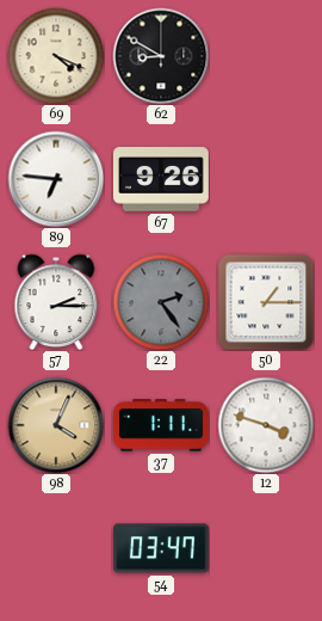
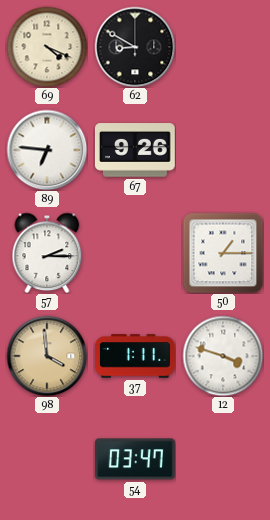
22: 2:24 -> none (161, 302)
98: 4:04 -> 3:59 (47, 356)
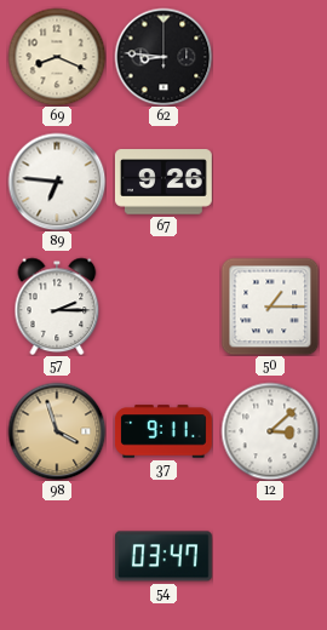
69: 4:19 -> 8:19 (57, 57)
62: 8:50 -> 8:46 (163, 57)
98: 3:59 -> 3:57 (57, 431)
37: 1:11 -> 9:11 (163, 431)
12: 3:48 -> 3:08 (270, 431)
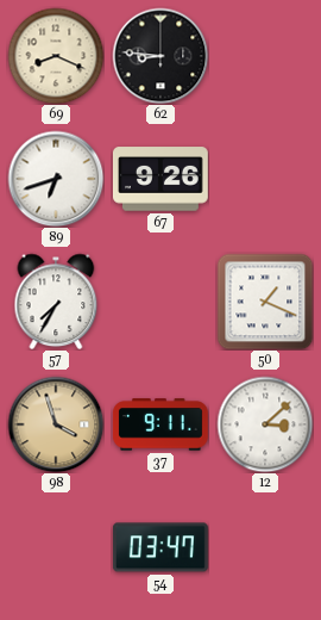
89: 6:46 -> 6:42 (56, 179)
57: 2:15 -> 7:35 (56, 302)
50: 1:15 -> 1:19 (265, 302)
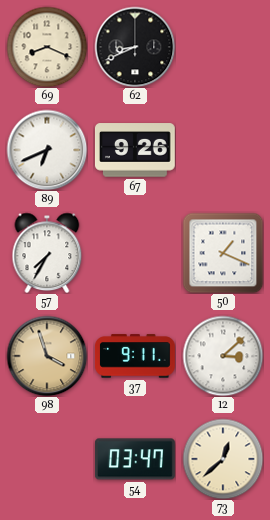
62: 8:46 -> 8:41 (135, 47)
89: 6:42 -> 6:41 (47, 150)
73: none -> 12:38 (223, 459)
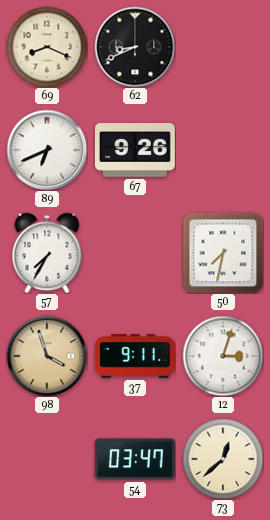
50: 1:19 -> 7:32 (223, 253)
12: 3:08 -> 3:03 (223, 356)
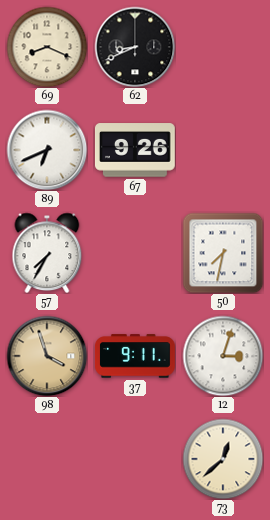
54: 03:47 -> none (135, 459)
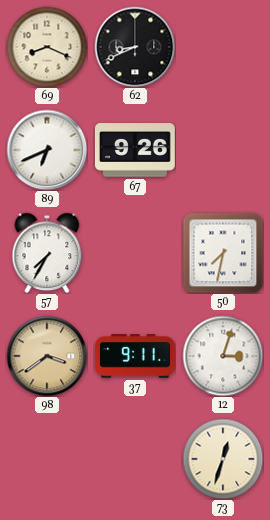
98: 3:57 -> 3:39 (47, 356)
73: 12:38 -> 12:33 (223, 459)
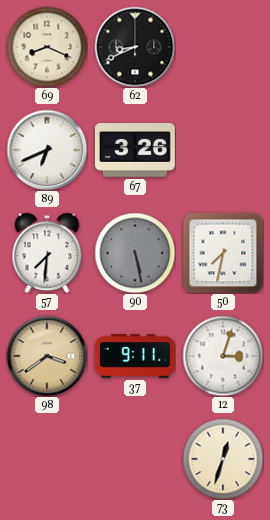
67: 9:26 -> 3:26 (135, 150)
57: 7:35 -> 7:31 (47, 253)
90: none -> 5:28 (135, 253)
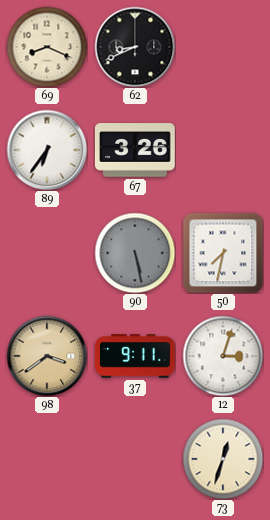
89: 6:41 -> 6:36 (47, 150)
57: 7:31 -> none (47, 253)
